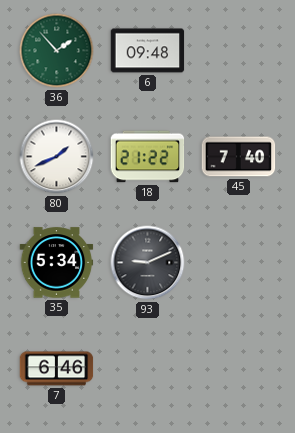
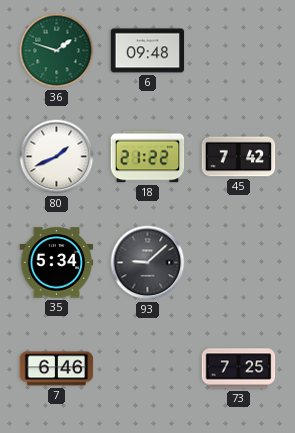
36: 1:53 -> 1:48 (57, 51)
45: 7:40 -> 7:42 (239, 157)
93: 9:11 -> 9:08 (148, 263)
73: none -> 7:25 (239, 369)
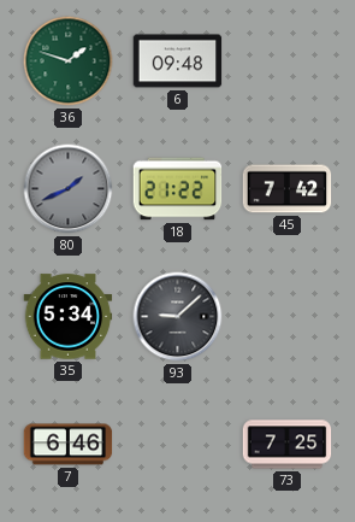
80 dial: white -> grey (69, 189)
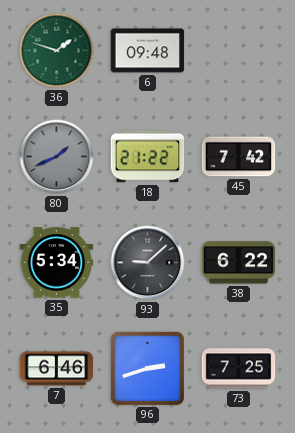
38: none -> 6:22 (239, 263)
96: none -> 2:42 (147, 368)
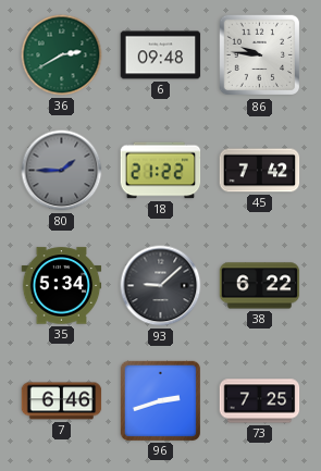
36: 1:48 -> 2:40 (62, 55)
86: none -> 9:46 (260, 55)
80: 1:41 -> 1:45 (62, 171)
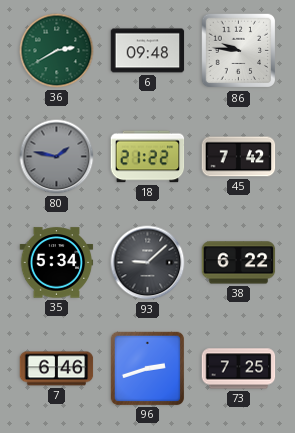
80: 1:45 -> 1:47 (57, 157)
